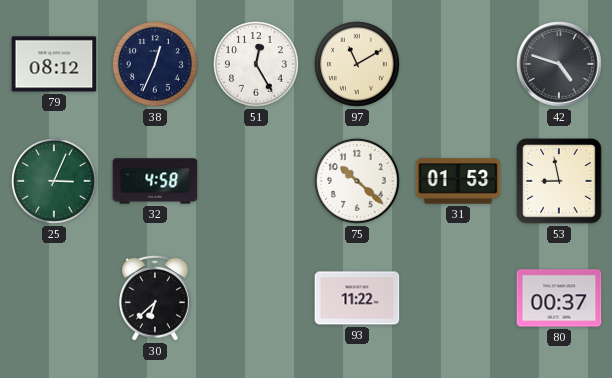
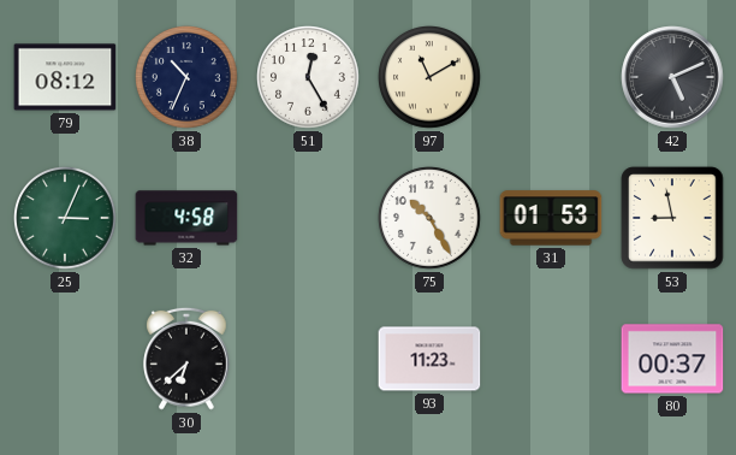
38: 12:34 -> 10:34 (188, 78)
42: 4:48 -> 5:11 (672, 77)
75: 10:22 -> 10:25 (431, 219)
93: 11:22 -> 11:23 (429, 359)
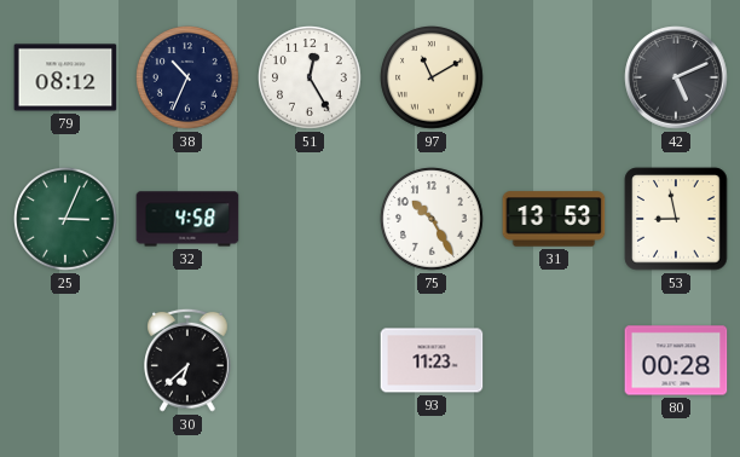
31: 01:53 -> 13:53 (554, 219)
80: 00:37 -> 00:28 (676, 360)
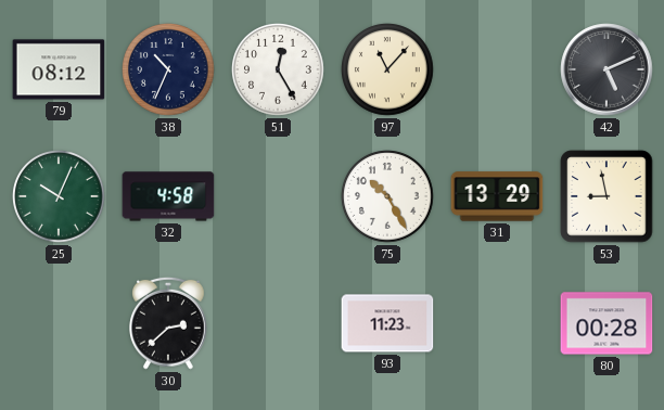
97: 11:10 -> 11:07 (388, 71)
25: 3:04 -> 10:04 (60, 197)
31: 13:53 -> 13:29 (497, 196)
30: 6:38 -> 2:38 (169, 323)
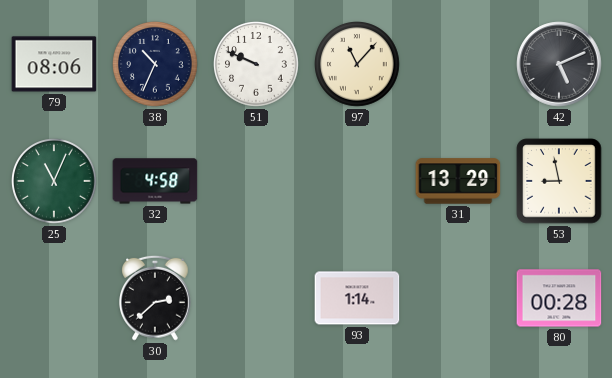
79: 08:12 -> 08:06 (54, 64)
51: 12:25 -> 9:49 (257, 65)
25: 10:04 -> 11:04 (55, 182)
75: 10:25 -> none (388, 197)
93: 11:23 -> 1:14 (357, 298)
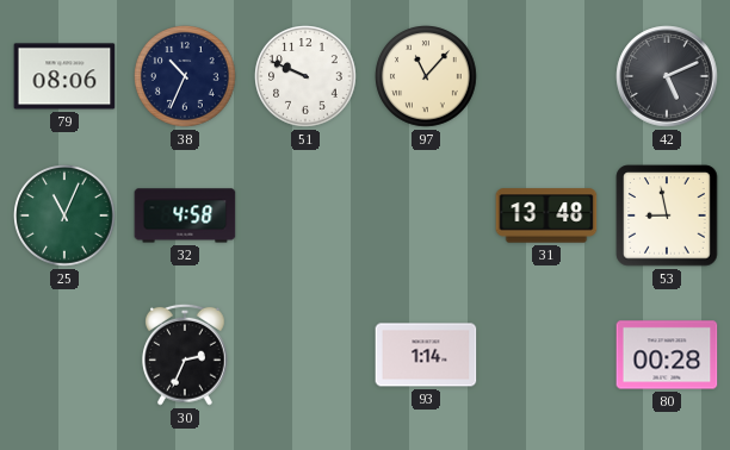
31: 13:29 -> 13:48 (546, 215)
30: 2:38 -> 2:34 (186, 355)
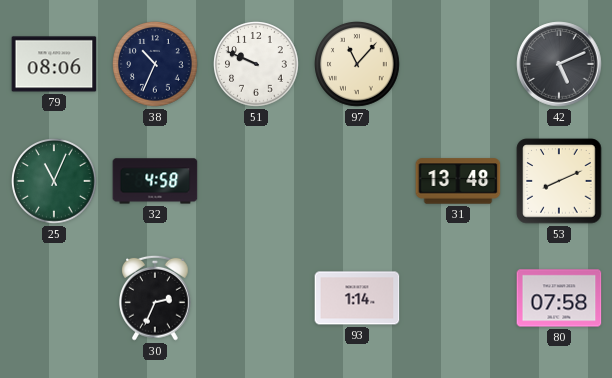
53: 8:58 -> 8:11 (559, 181)
80: 00:28 -> 07:58 (559, 298)
